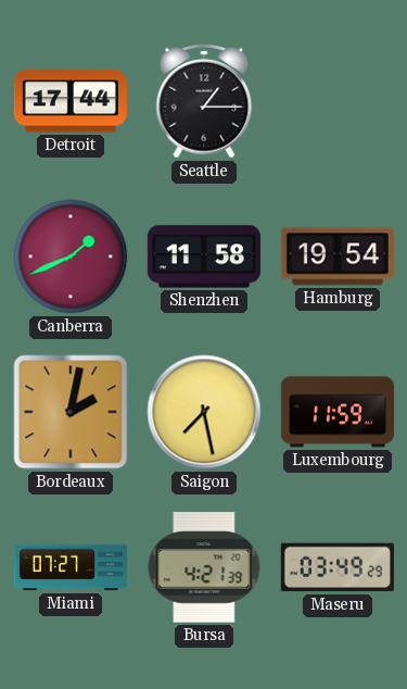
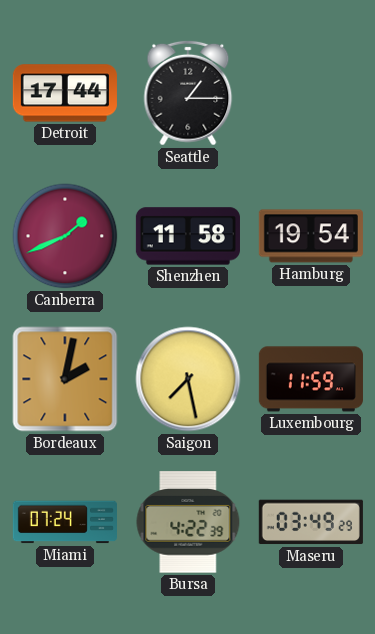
Miami: 07:27 -> 07:24 (65, 522)
Bursa: 4:21 -> 4:22 (188, 522)
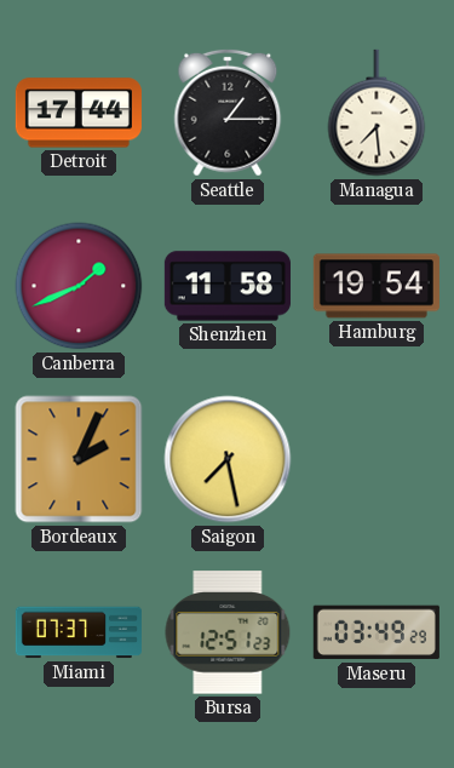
Managua: none -> 7:29 (377, 113)
Bordeaux: 2:02 -> 2:04 (79, 459)
Luxembourg: 11:59 -> none (311, 379)
Miami: 07:24 -> 07:37 (79, 632)
Bursa: 4:22 -> 12:51 (228, 632)
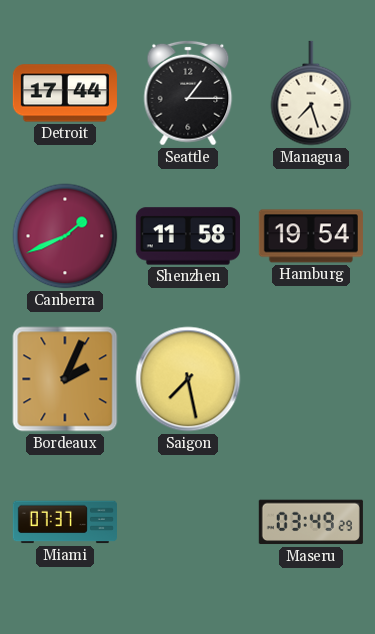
Managua: 7:29 -> 7:27 (311, 93)
Bursa: 12:51 -> none (228, 632)
